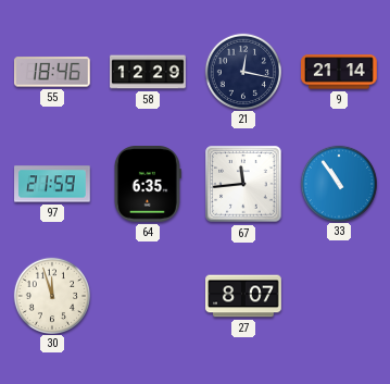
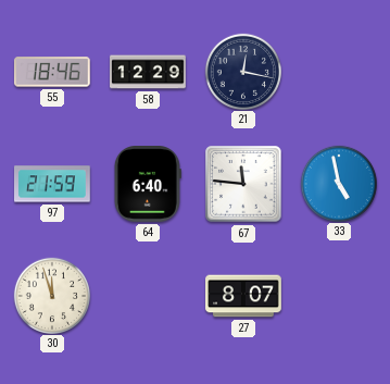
9: 21:14 -> none (339, 72)
64: 6:35 -> 6:40 (148, 185)
67: 11:44 -> 11:46 (243, 184)
33: 10:54 -> 4:58 (338, 183)
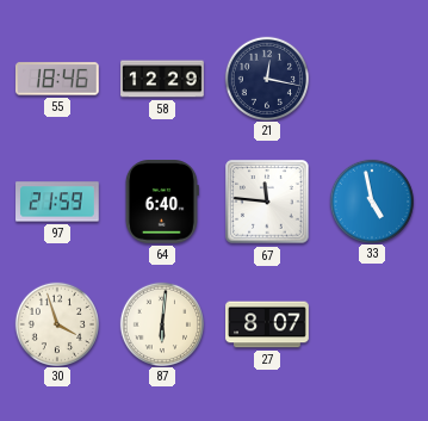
30: 11:57 -> 3:57 (56, 323)
87: none -> 6:01 (161, 323)
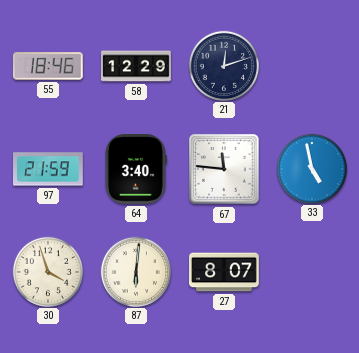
21: 12:17 -> 12:12 (223, 65)
64: 6:40 -> 3:40 (136, 170)
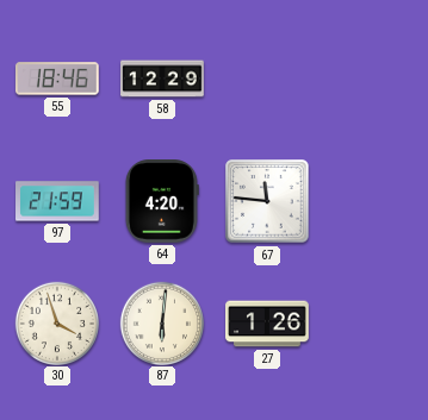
21: 12:12 -> none (223, 65)
64: 3:40 -> 4:20 (162, 202)
33: 4:58 -> none (311, 168)
27: 8:07 -> 1:26 (267, 324)
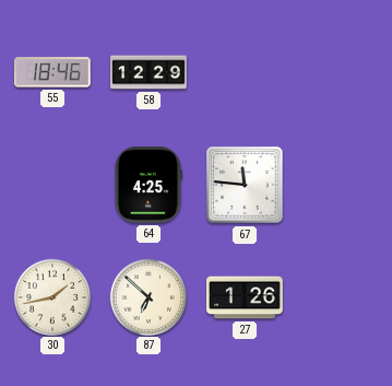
97: 21:59 -> none (58, 201)
64: 4:20 -> 4:25 (149, 186)
30: 3:57 -> 1:43 (51, 296)
87: 6:01 -> 6:52 (147, 296)
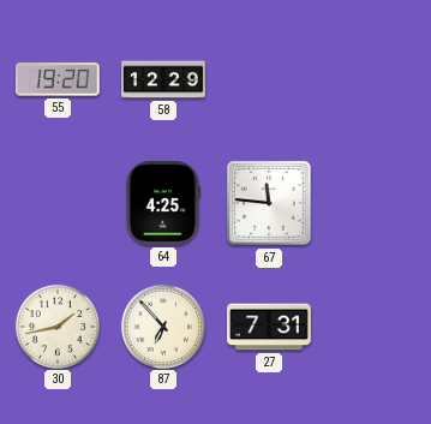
55: 18:46 -> 19:20 (58, 79)
87: 6:52 -> 6:53 (162, 326)
27: 1:26 -> 7:31 (269, 327)
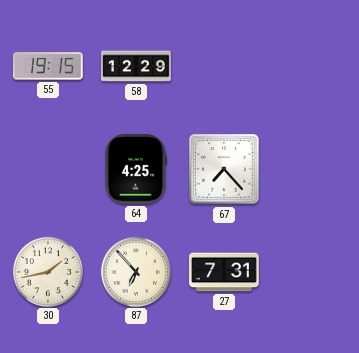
55: 19:20 -> 19:15 (48, 66)
67: 11:46 -> 7:23 (224, 169)
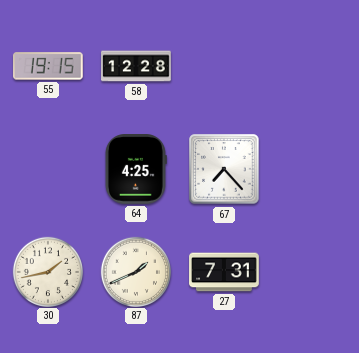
58: 12:29 -> 12:28 (136, 66)
87: 6:53 -> 1:41 (135, 271)
